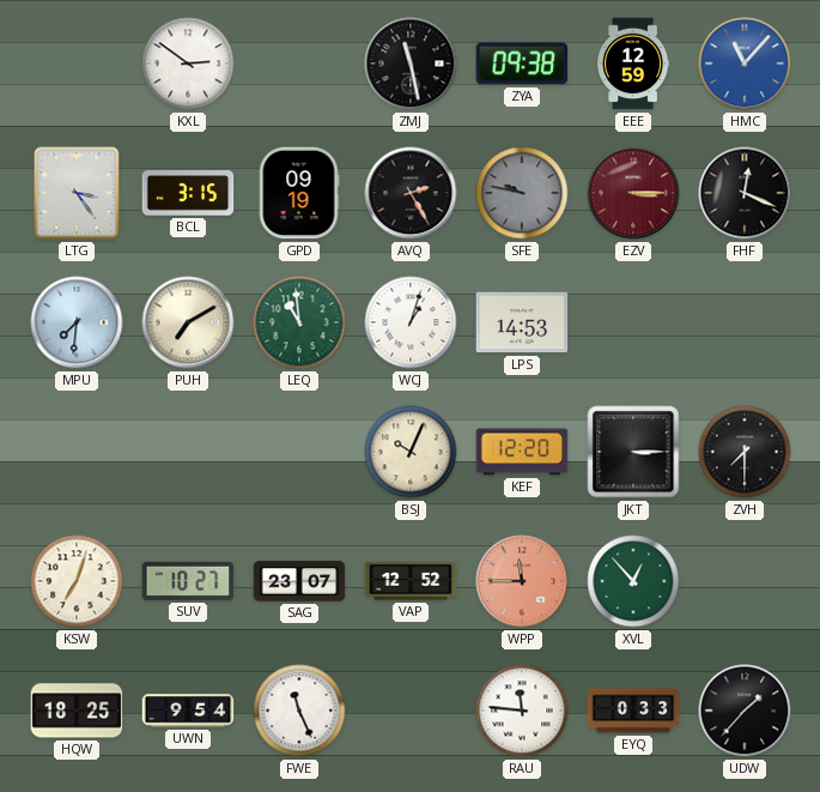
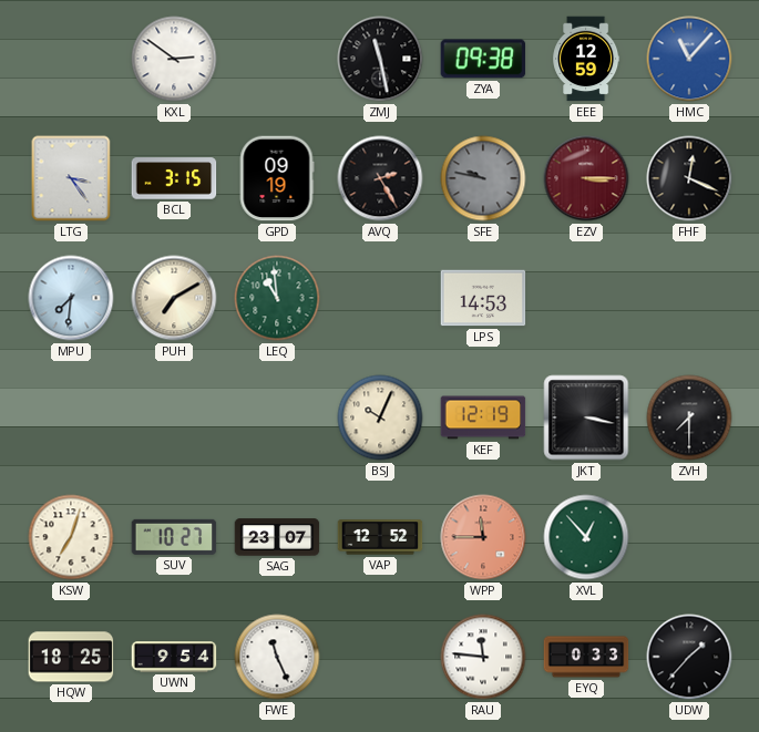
WCJ: 1:03 -> none (411, 322)
KEF: 12:20 -> 12:19 (483, 417)
JKT: 3:15 -> 3:17 (586, 417)
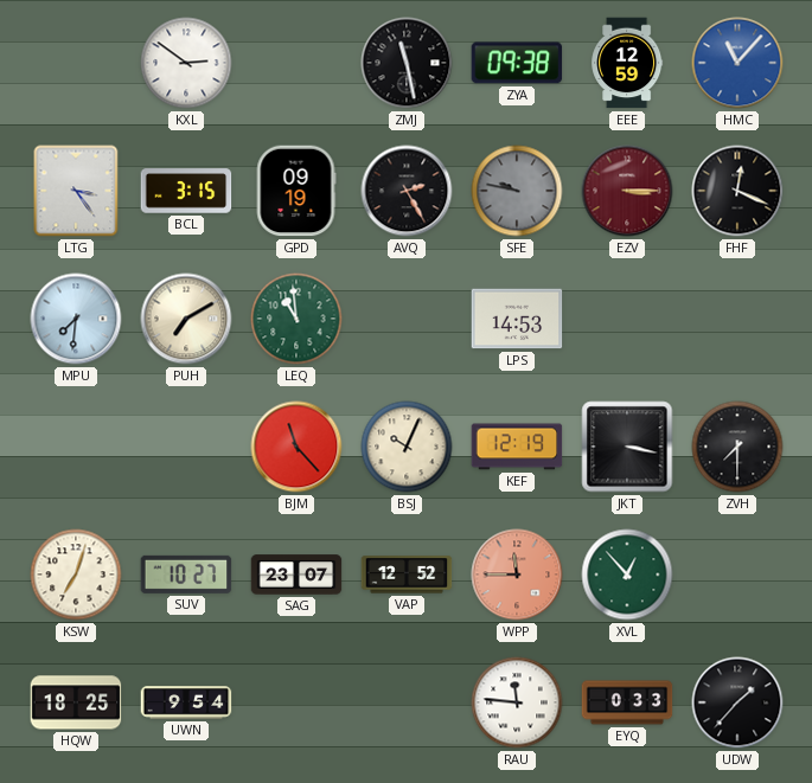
BJM: none -> 11:23 (296, 447)
FWE: 11:26 -> none (277, 657)
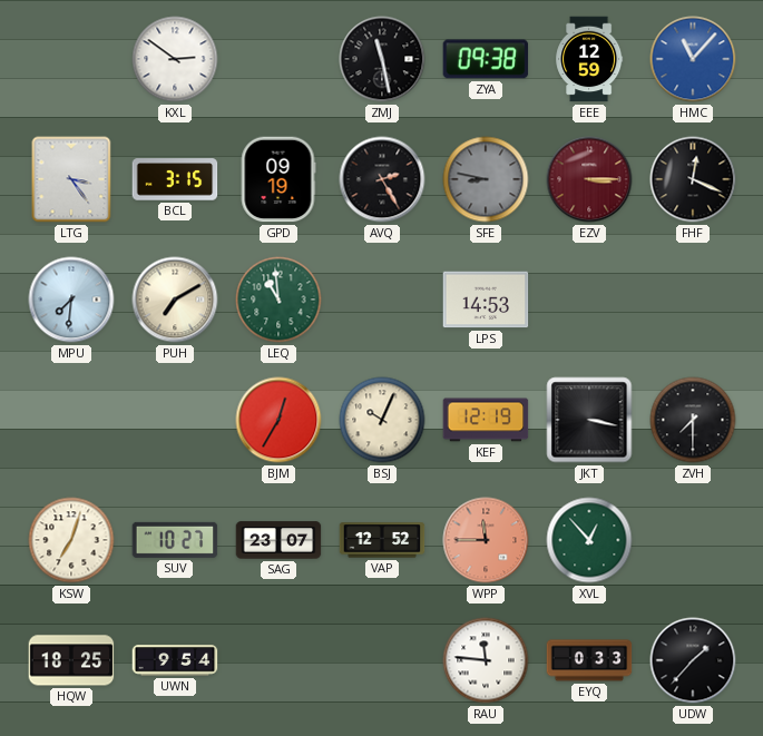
SFE: 9:47 -> 8:47 (486, 179)
BJM: 11:23 -> 12:35 (278, 420)
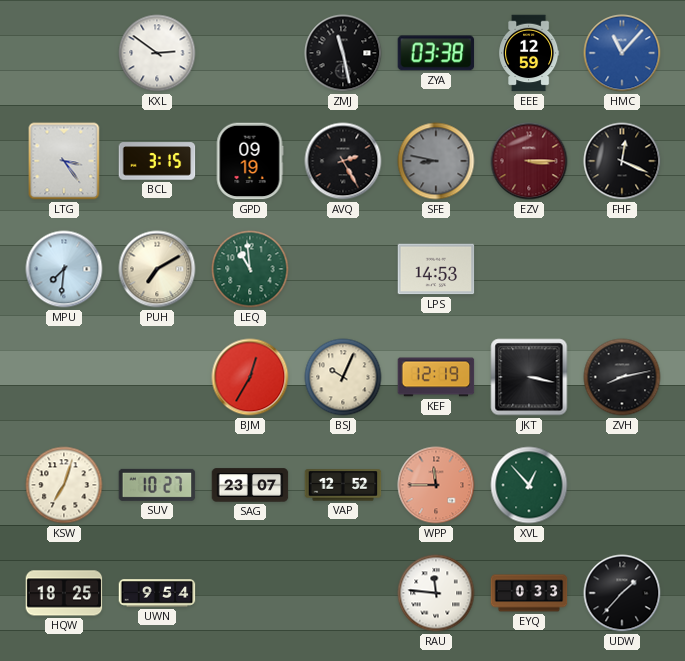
ZYA: 09:38 -> 03:38 (436, 53)
ZVH: 7:30 -> 8:13 (622, 377)
